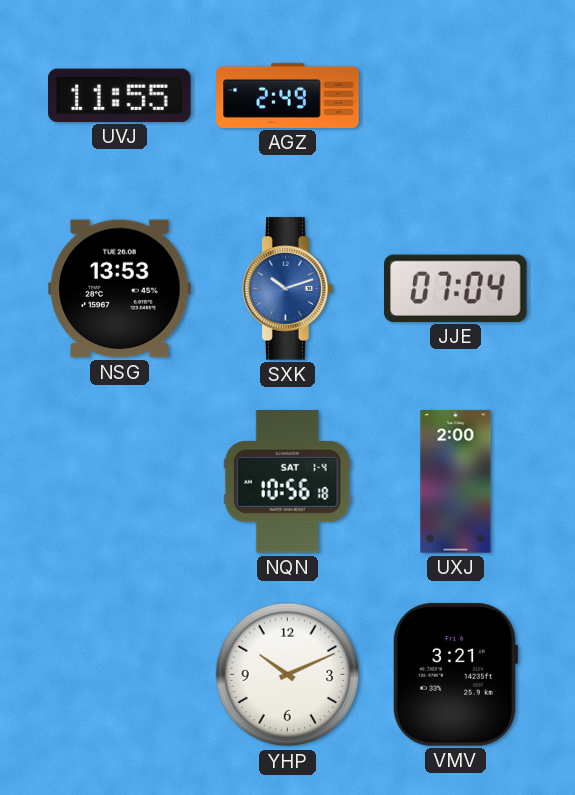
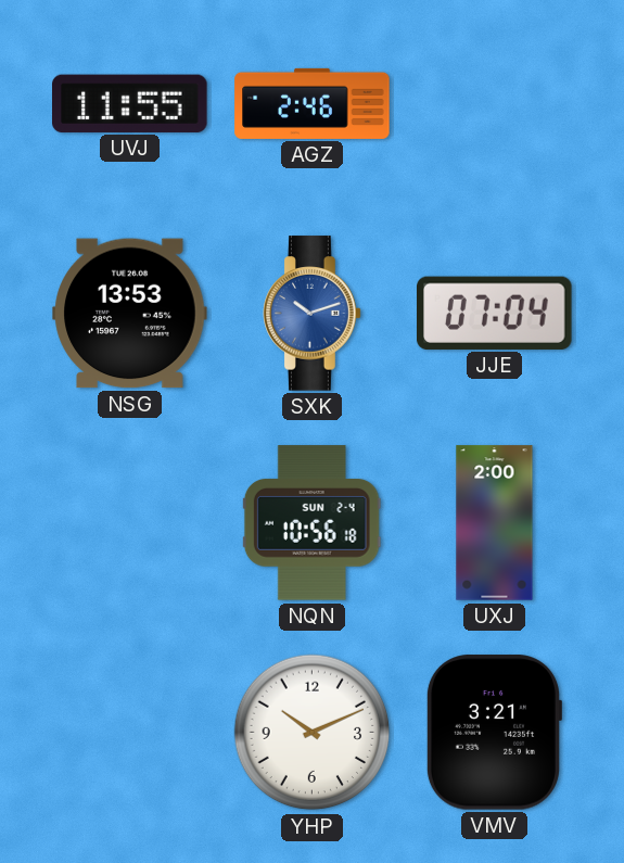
AGZ: 2:49 -> 2:46 (313, 103)
NQN date: SAT 1-4 -> SUN 2-4 (311, 523)
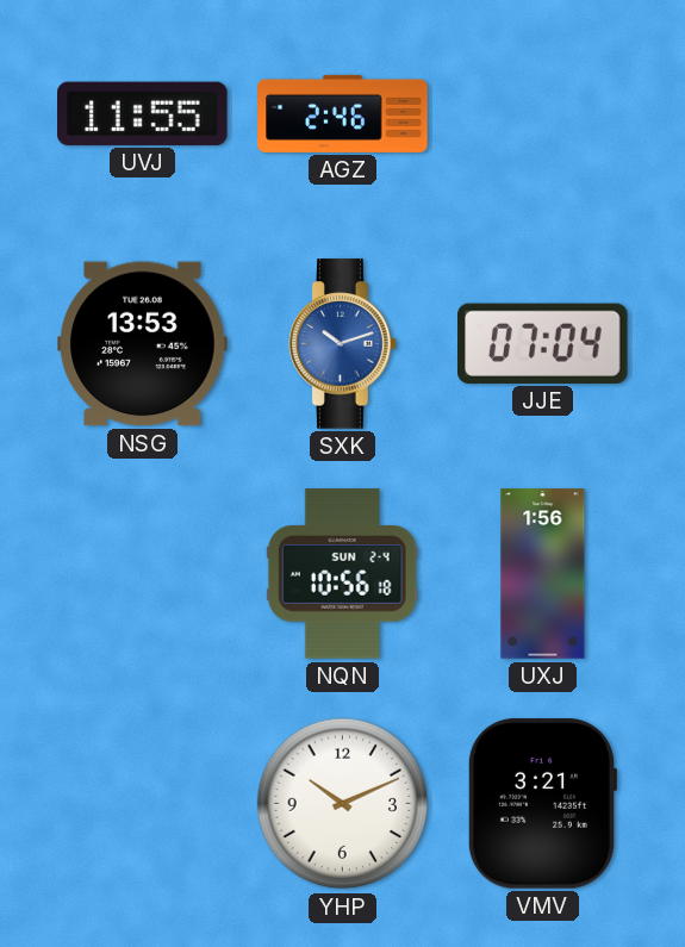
UXJ: 2:00 -> 1:56 (543, 574)
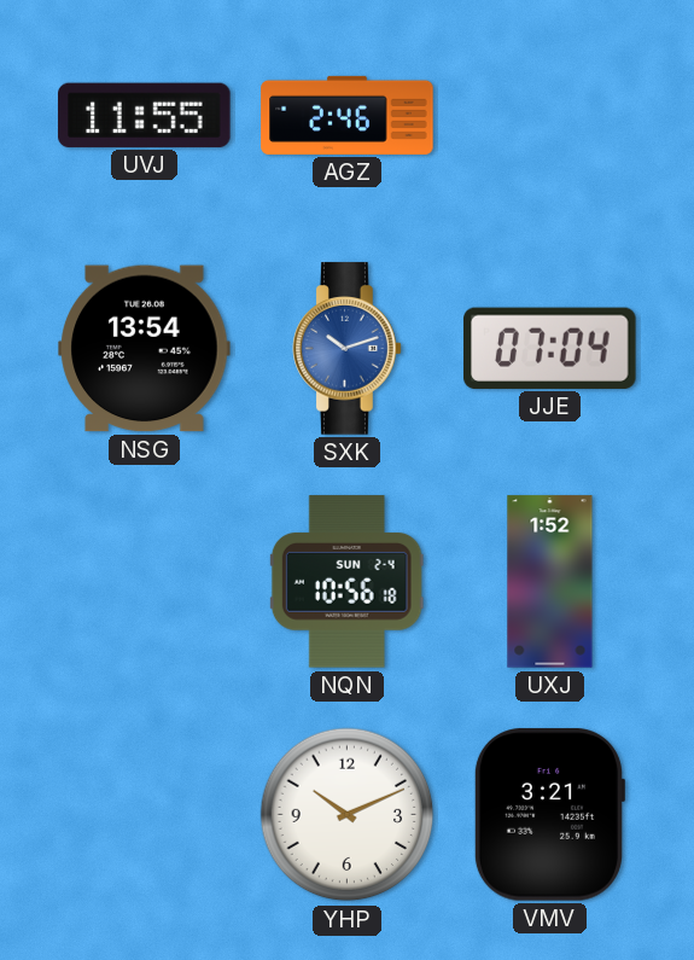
NSG: 13:53 -> 13:54 (145, 349)
UXJ: 1:56 -> 1:52 (550, 582)
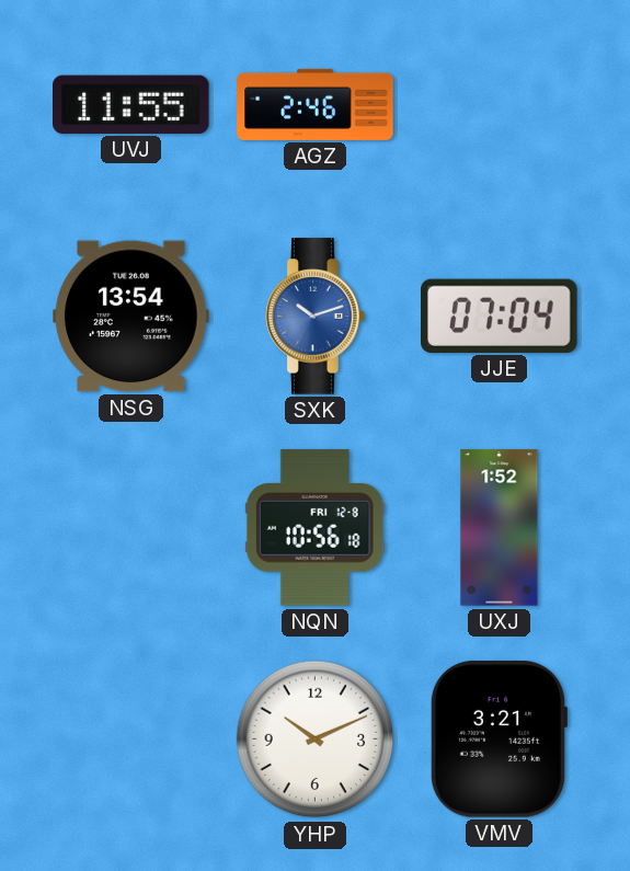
NQN date: SUN 2-4 -> FRI 12-8 (314, 528)
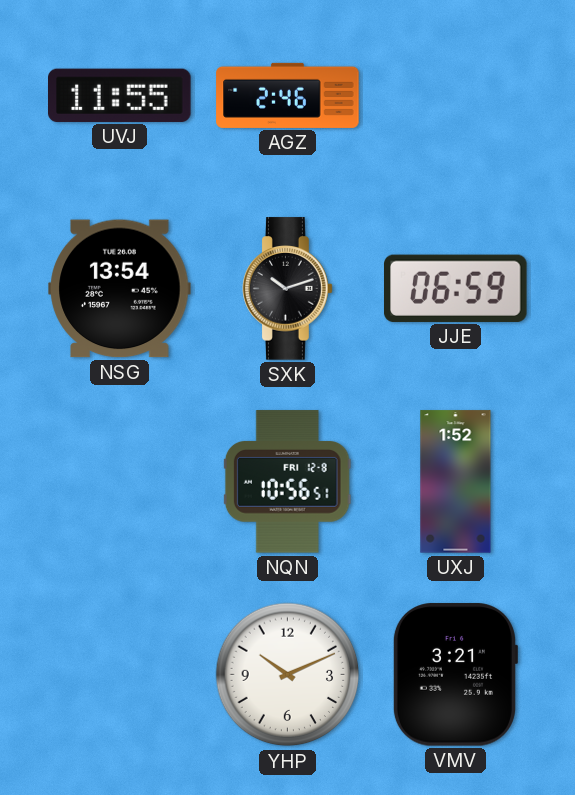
SXK dial: blue -> black (288, 289)
JJE: 07:04 -> 06:59 (456, 288)
NQN: 10:56:18 -> 10:56:51 (287, 482)
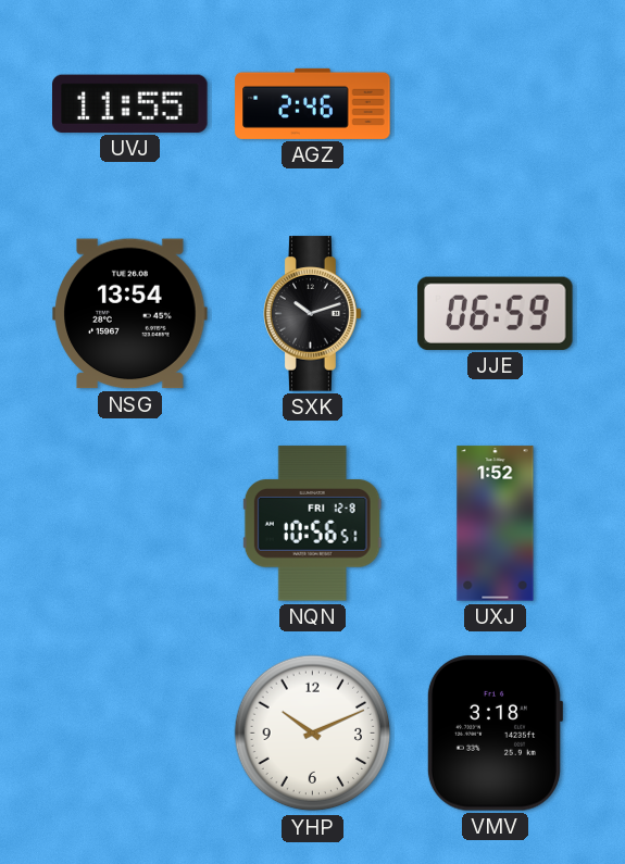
VMV: 3:21 -> 3:18 (495, 734)
